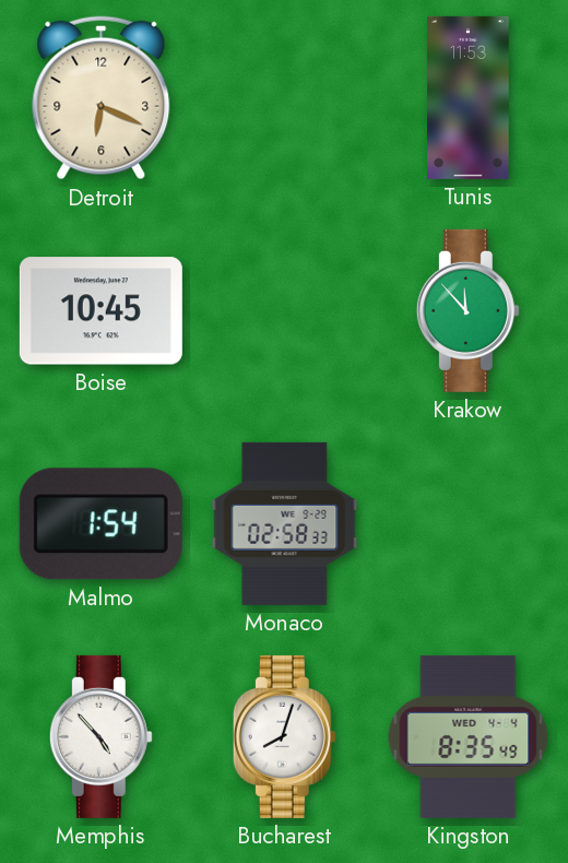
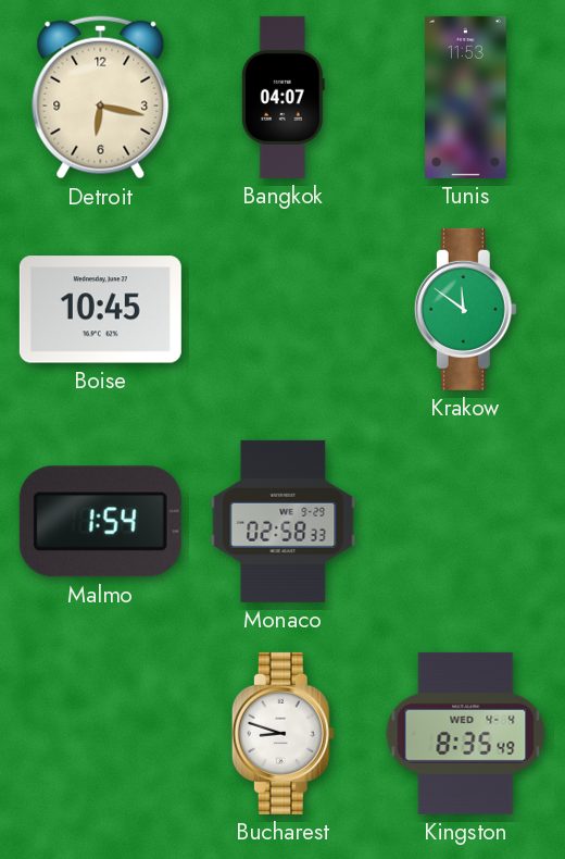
Detroit: 6:19 -> 6:17 (101, 98)
Bangkok: none -> 04:07 (282, 97)
Krakow: 11:53 -> 11:51 (465, 309)
Memphis: 4:53 -> none (100, 736)
Bucharest: 8:03 -> 8:48 (282, 733)
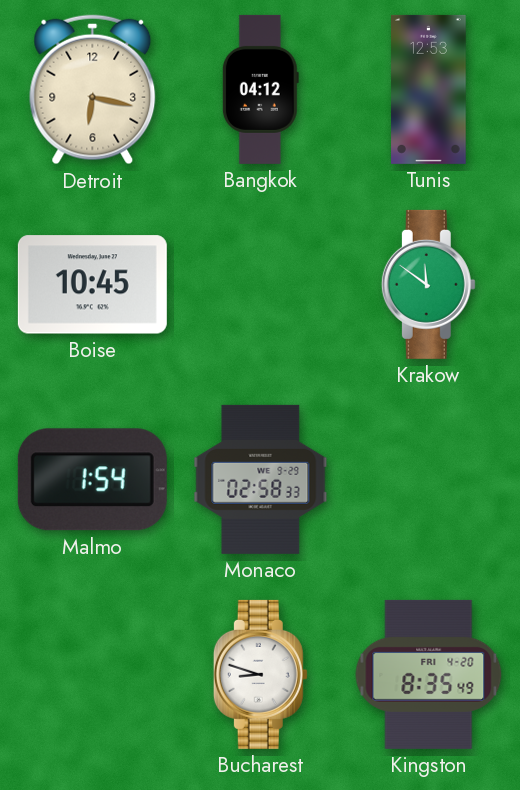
Bangkok: 04:07 -> 04:12 (260, 89)
Tunis: 11:53 -> 12:53 (429, 89)
Kingston date: WED 4-4 -> FRI 4-20 (429, 674)
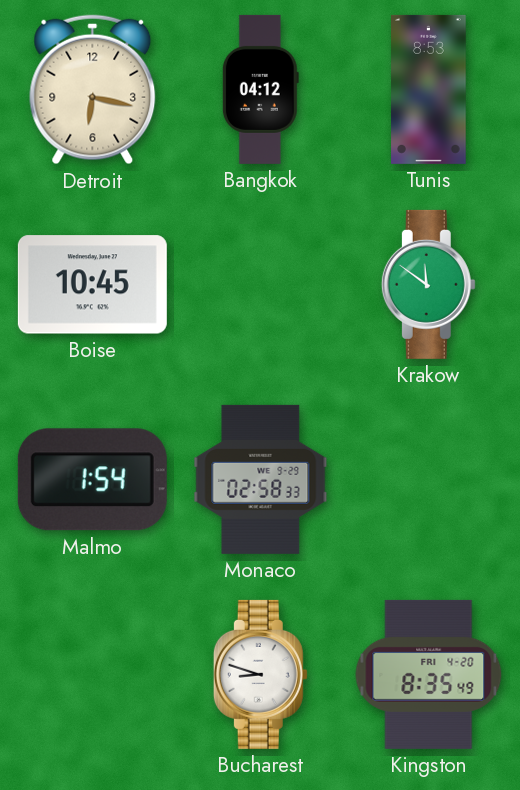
Tunis: 12:53 -> 8:53 (429, 89)
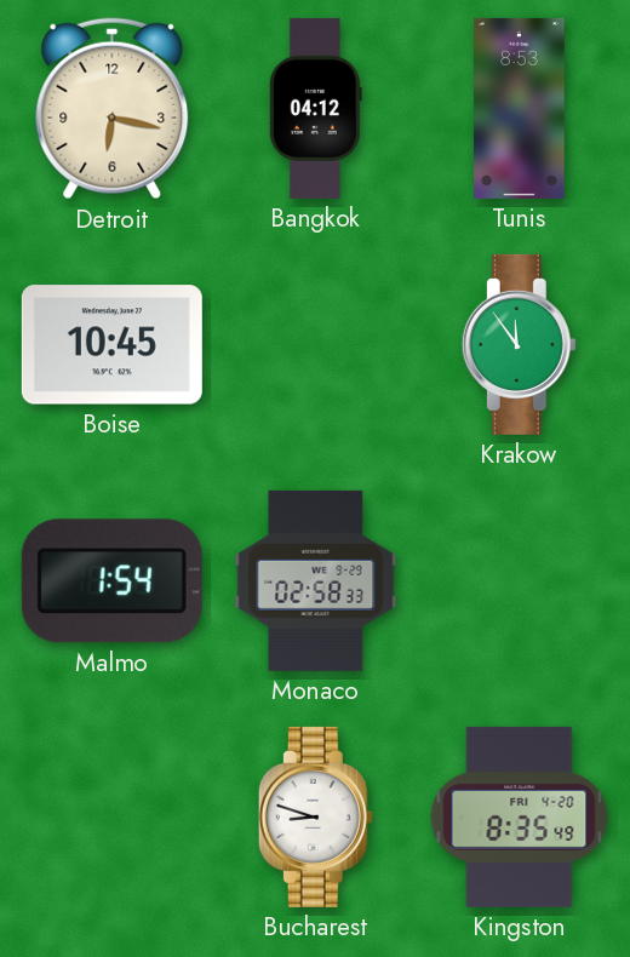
Krakow: 11:51 -> 11:54 (519, 344)
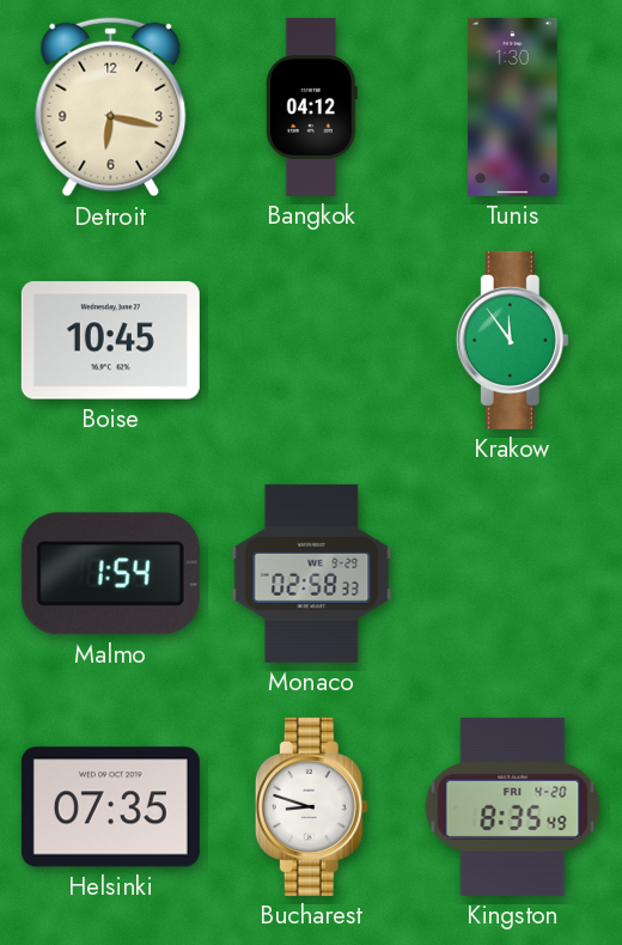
Tunis: 8:53 -> 1:30 (513, 106)
Helsinki: none -> 07:35 (110, 807)
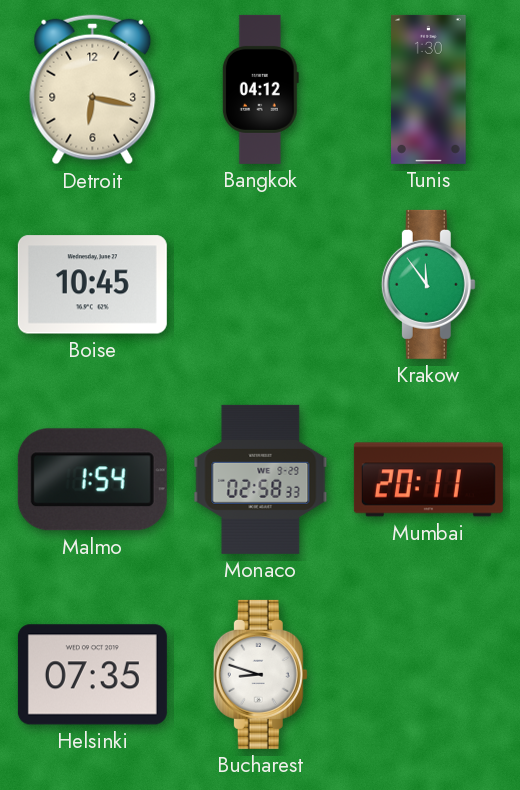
Mumbai: none -> 20:11 (428, 480)
Kingston: 8:35 -> none (513, 806)
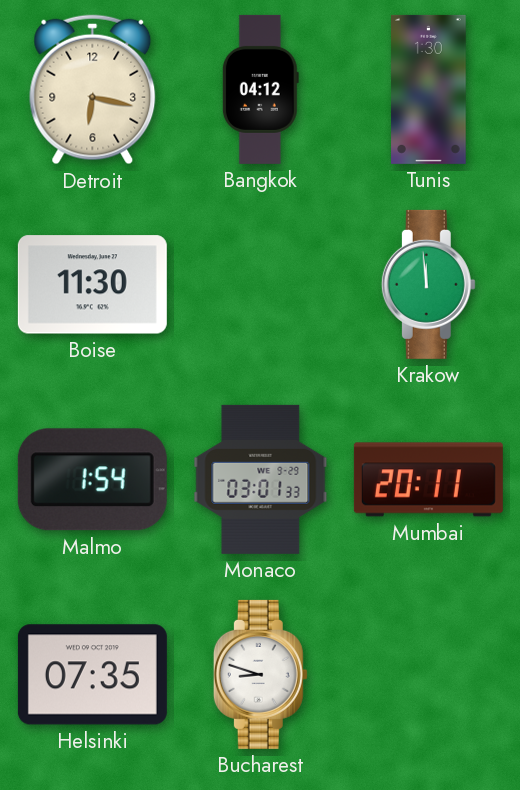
Boise: 10:45 -> 11:30 (92, 285)
Krakow: 11:54 -> 11:59 (428, 284)
Monaco: 02:58 -> 03:01 (261, 479)
